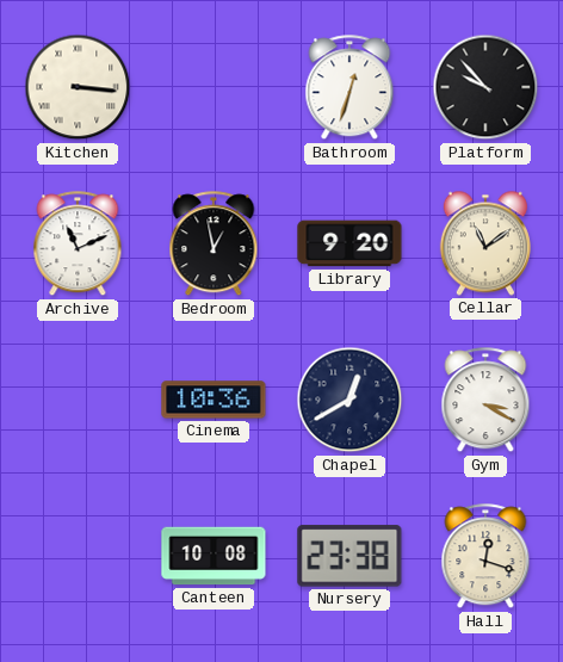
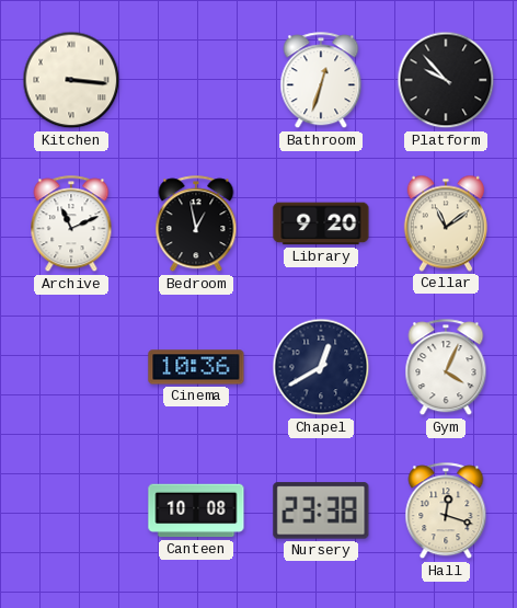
Gym: 3:20 -> 4:04 (446, 368)
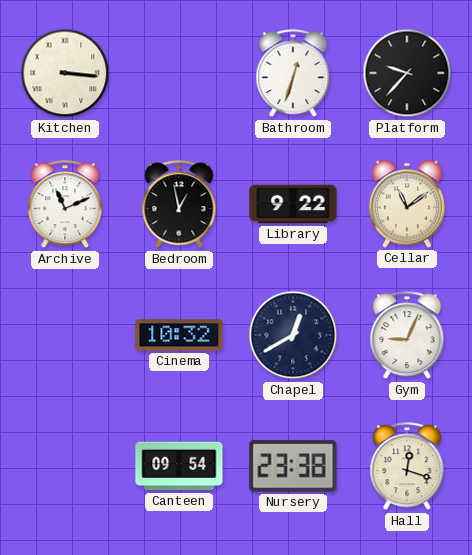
Platform: 9:53 -> 9:37 (407, 73)
Library: 9:20 -> 9:22 (293, 204)
Cinema: 10:36 -> 10:32 (179, 335)
Gym: 4:04 -> 9:04 (407, 336)
Canteen: 10:08 -> 09:54 (179, 466)
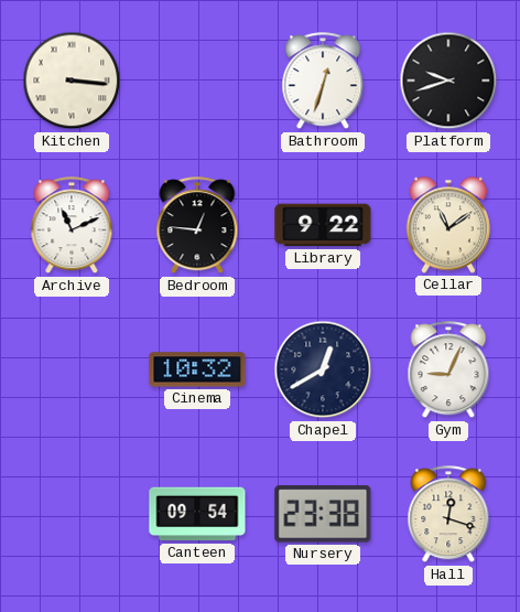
Platform: 9:37 -> 9:42 (448, 80)
Bedroom: 12:58 -> 12:46 (197, 226)
